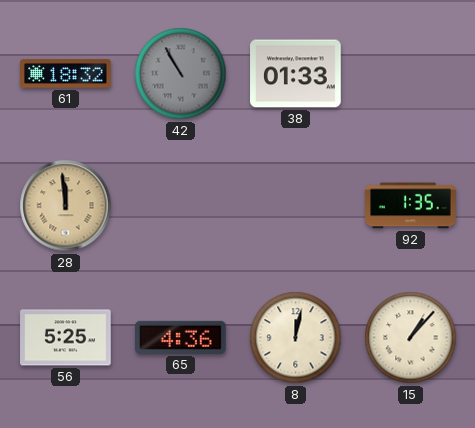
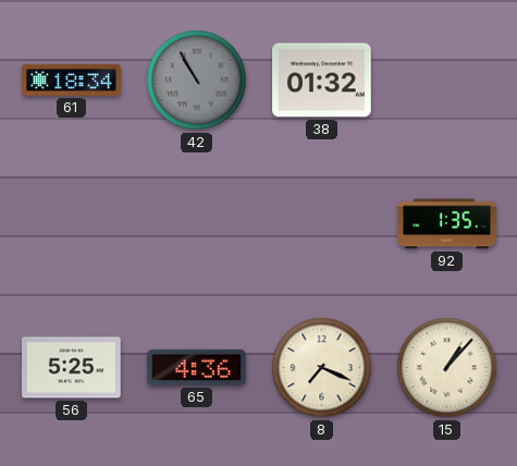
61: 18:32 -> 18:34 (72, 81)
38: 01:33 -> 01:32 (322, 81)
28: 11:59 -> none (66, 206)
8: 12:02 -> 7:19 (322, 368)
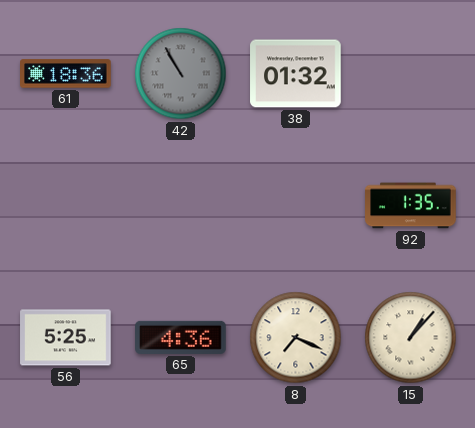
61: 18:34 -> 18:36 (66, 74)
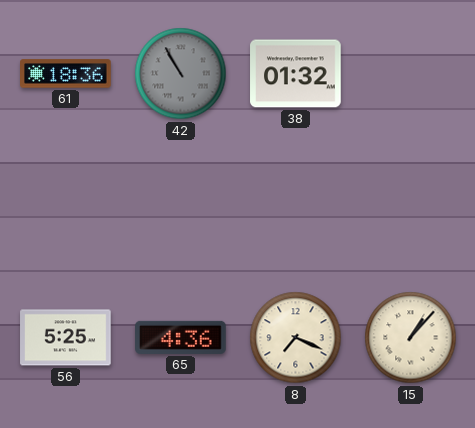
92: 1:35 -> none (411, 206)
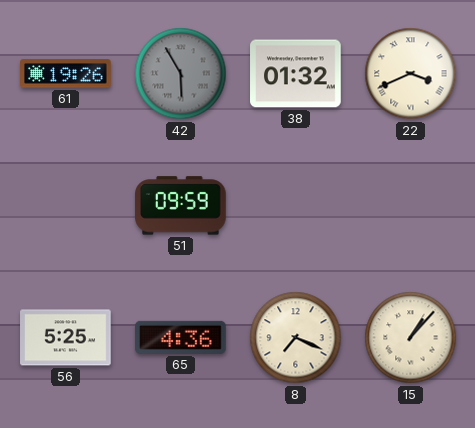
61: 18:36 -> 19:26 (66, 74)
42: 10:55 -> 5:55 (181, 74)
22: none -> 3:41 (411, 74)
51: none -> 09:59 (181, 206)
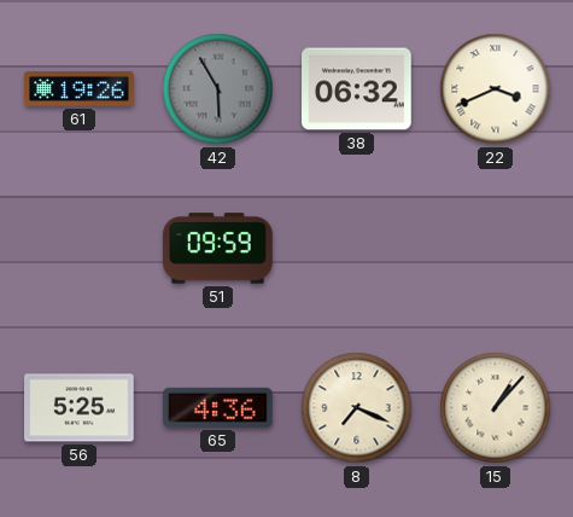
38: 01:32 -> 06:32 (357, 89)
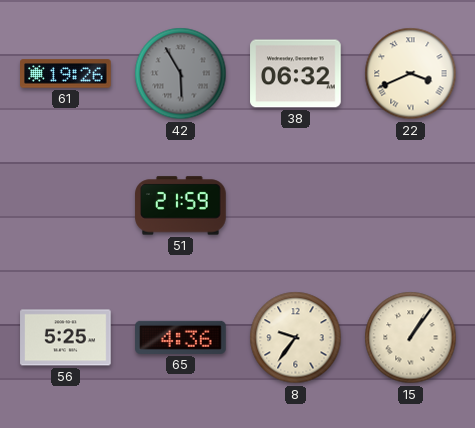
51: 09:59 -> 21:59 (181, 206)
8: 7:19 -> 9:36 (296, 338)
15: 1:07 -> 1:06 (411, 338)
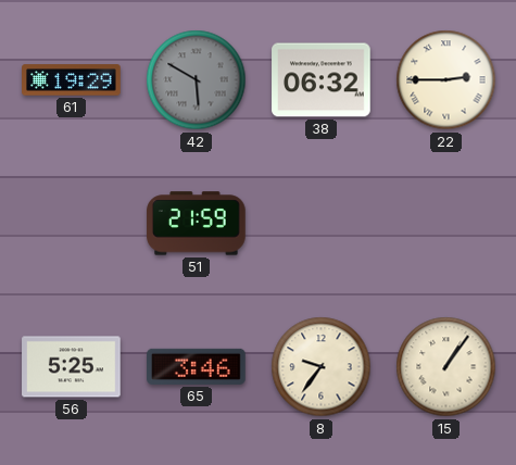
61: 19:26 -> 19:29 (72, 80)
42: 5:55 -> 5:50 (197, 80)
22: 3:41 -> 2:45 (446, 80)
65: 4:36 -> 3:46 (197, 366)
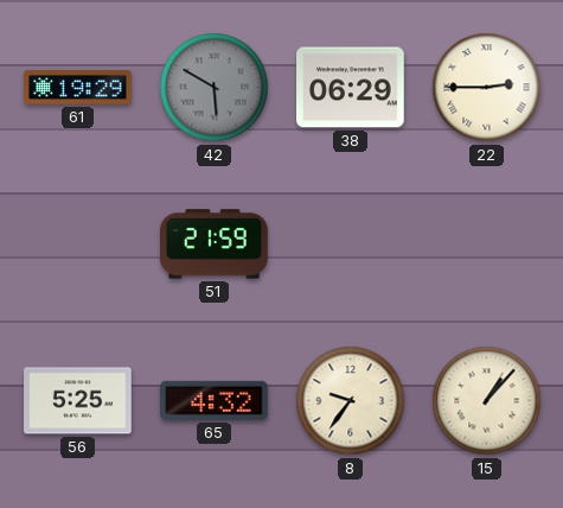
38: 06:32 -> 06:29 (351, 88)
65: 3:46 -> 4:32 (215, 400)
15: 1:06 -> 1:07 (487, 401)
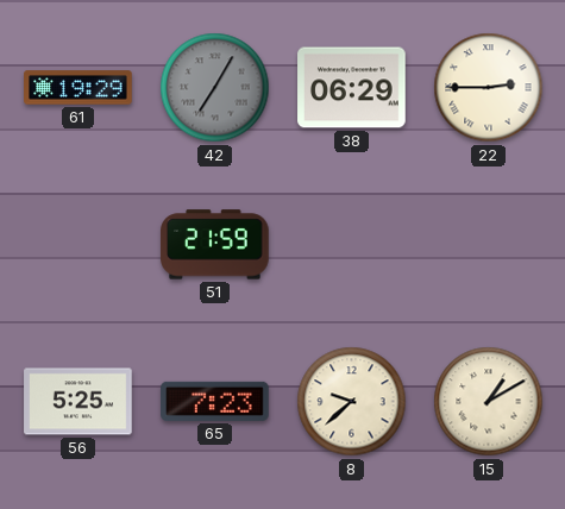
42: 5:50 -> 7:05 (215, 88)
65: 4:32 -> 7:23 (215, 401)
8: 9:36 -> 9:38 (352, 402)
15: 1:07 -> 1:10 (489, 402)
